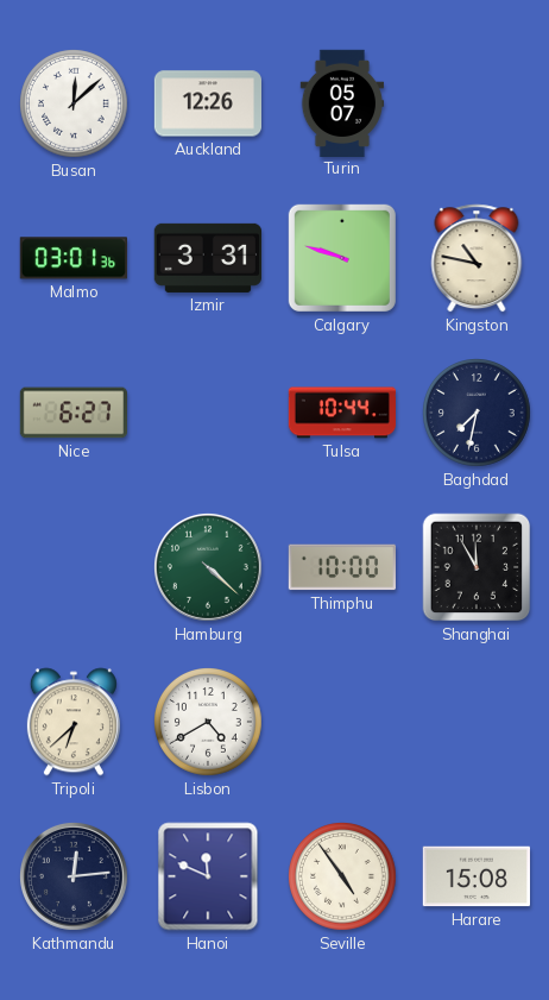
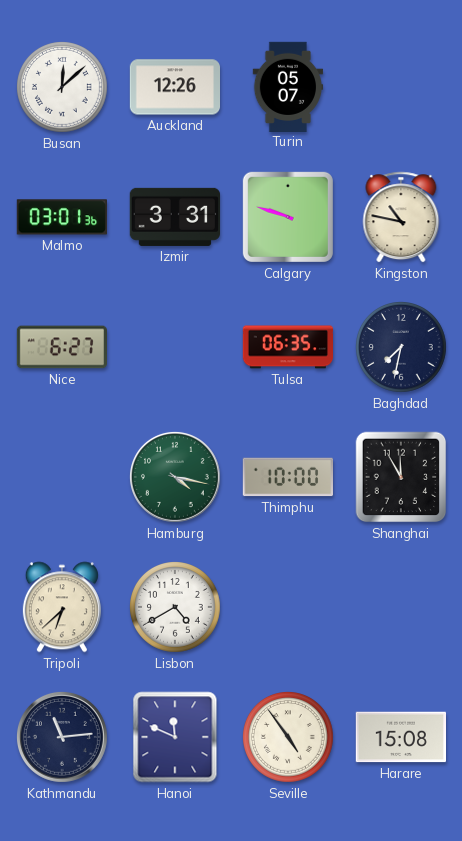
Tulsa: 10:44 -> 06:35 (287, 347)
Hamburg: 4:22 -> 4:17 (175, 477)
Kathmandu: 12:14 -> 11:14 (62, 737)
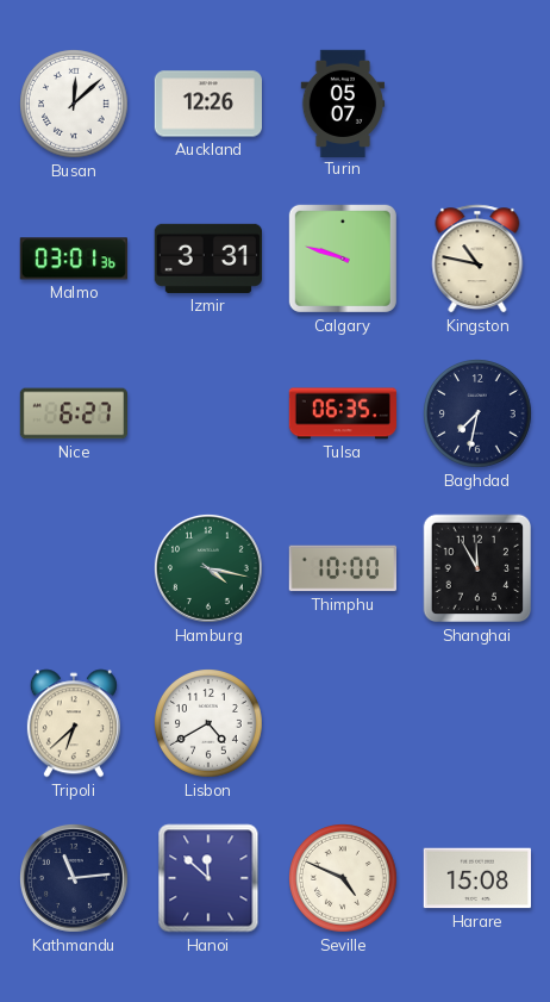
Hanoi: 11:49 -> 11:52 (208, 878)
Seville: 4:54 -> 4:49 (344, 879)
